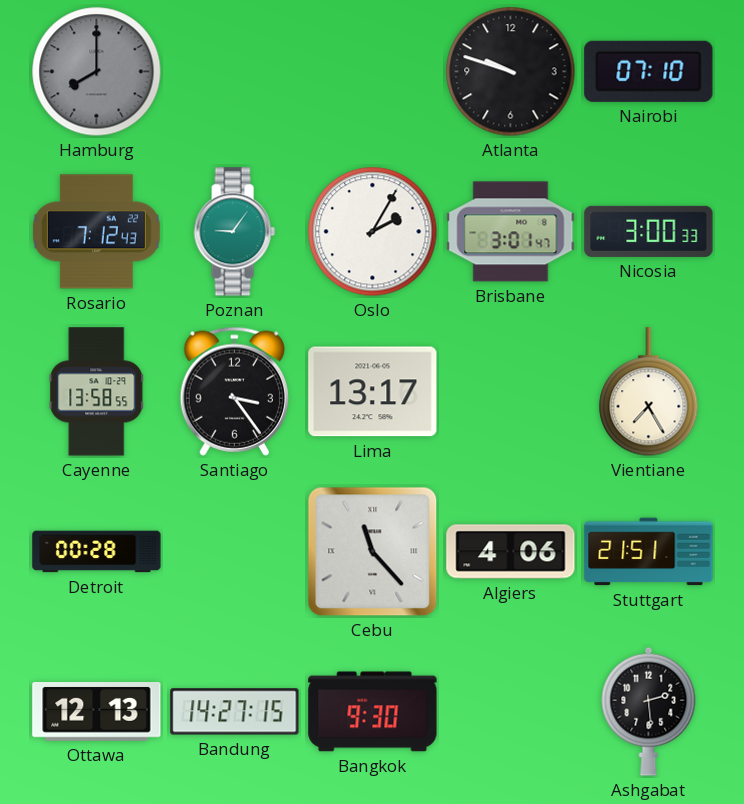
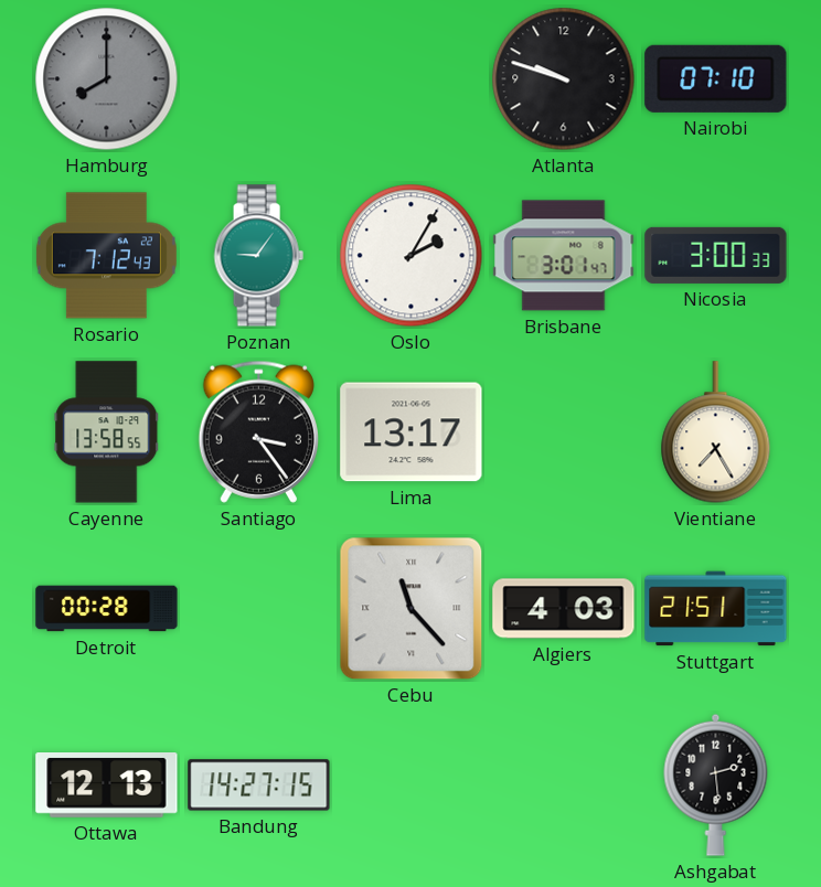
Algiers: 4:06 -> 4:03 (564, 609)
Bangkok: 9:30 -> none (373, 712)
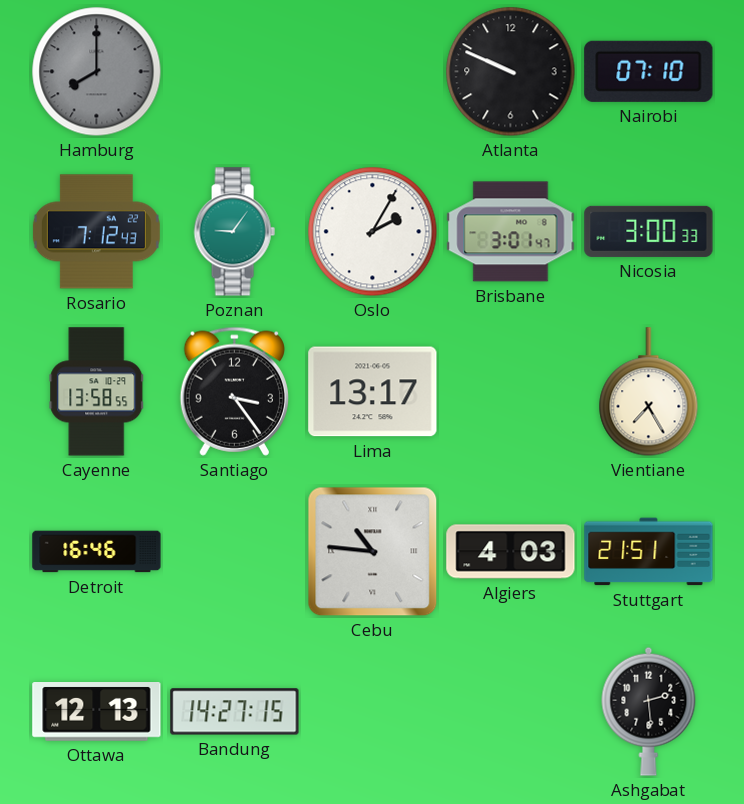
Atlanta: 9:48 -> 9:49 (511, 72)
Detroit: 00:28 -> 16:46 (97, 552)
Cebu: 11:23 -> 10:46 (373, 552)
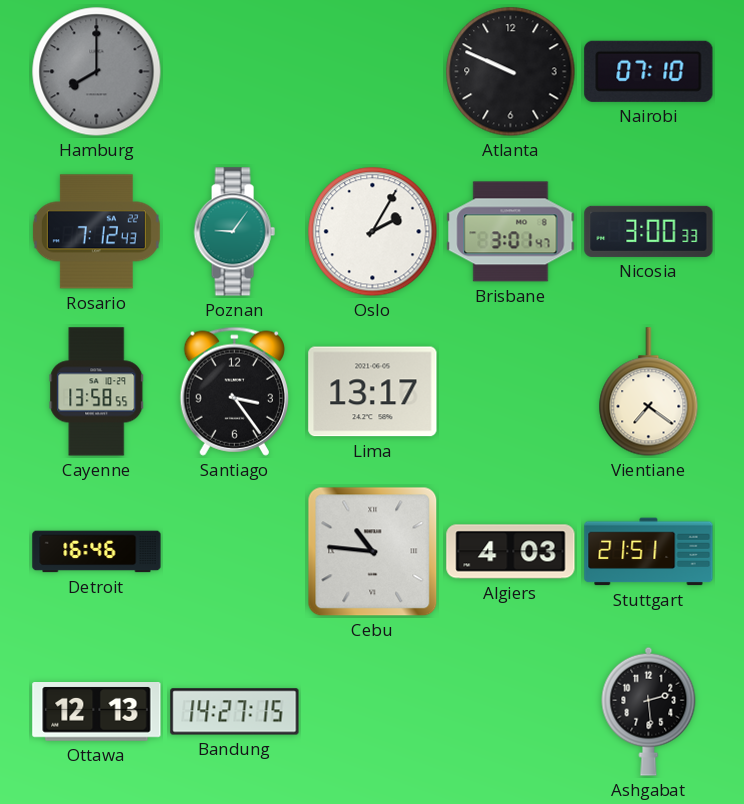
Vientiane: 7:25 -> 7:21 (649, 392)
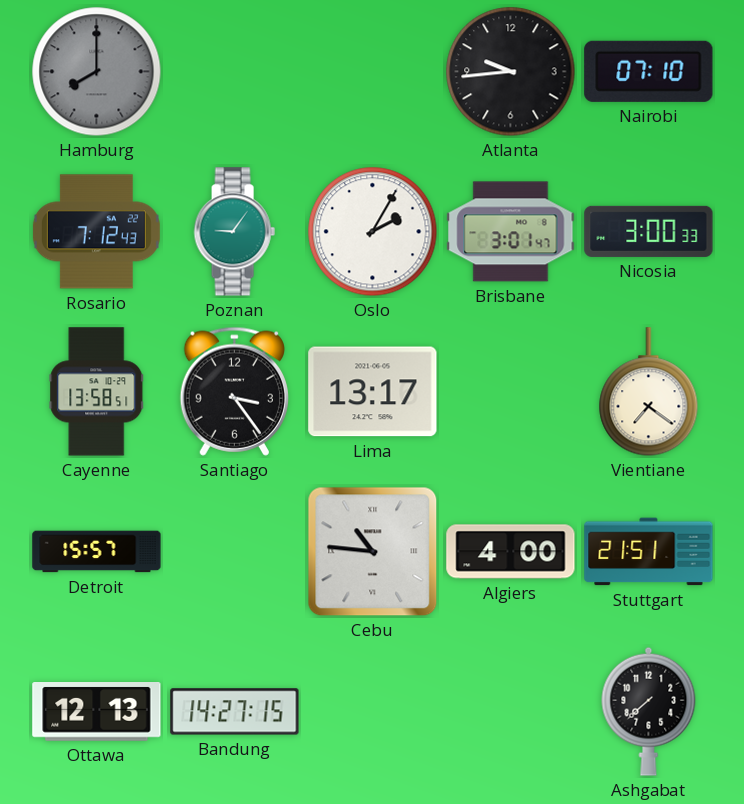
Atlanta: 9:49 -> 9:44 (511, 72)
Cayenne: 13:58:55 -> 13:58:51 (97, 392)
Detroit: 16:46 -> 15:57 (97, 552)
Algiers: 4:03 -> 4:00 (511, 552)
Ashgabat: 2:29 -> 7:38 (649, 711)
